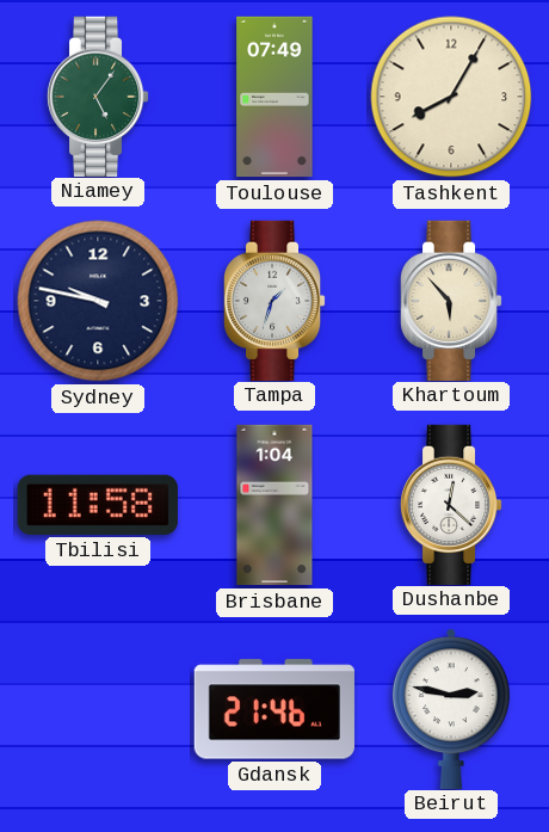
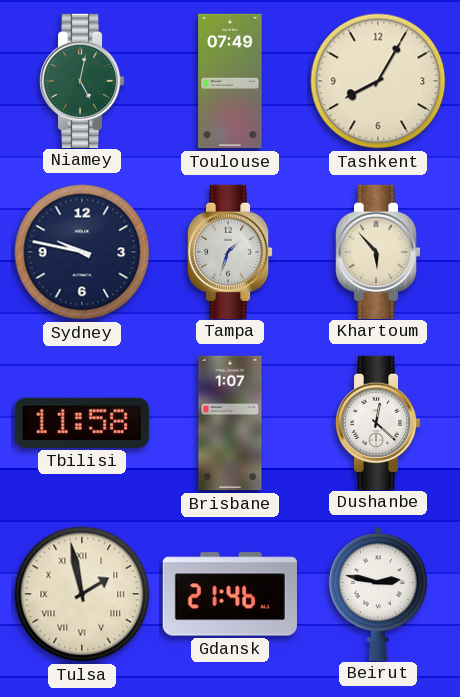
Niamey: 5:06 -> 5:02 (82, 80)
Brisbane: 1:04 -> 1:07 (230, 423)
Tulsa: none -> 1:58 (82, 594)
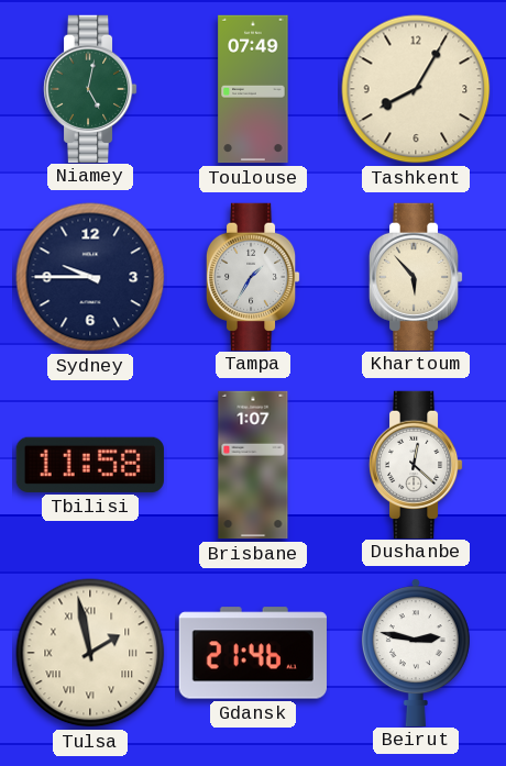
Sydney: 9:47 -> 9:45 (90, 277)
Tampa: 1:33 -> 1:35 (253, 276)
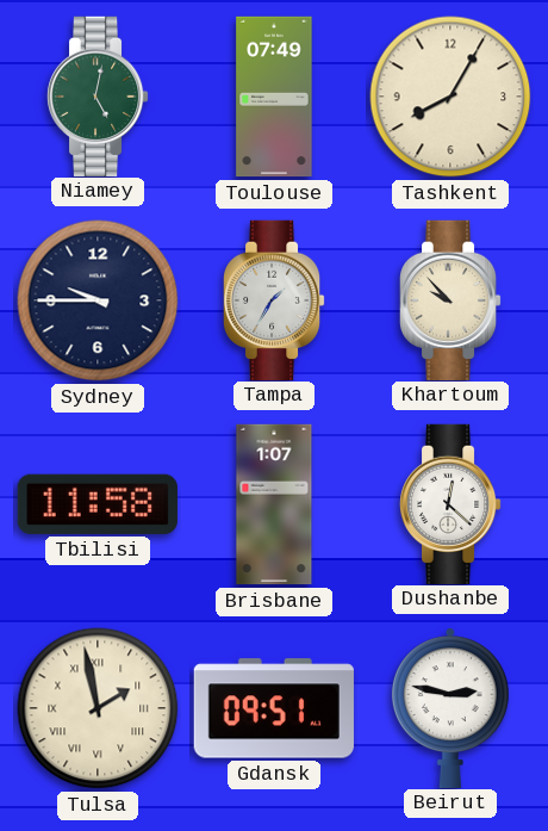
Khartoum: 5:53 -> 9:53 (450, 299)
Gdansk: 21:46 -> 09:51 (274, 708)
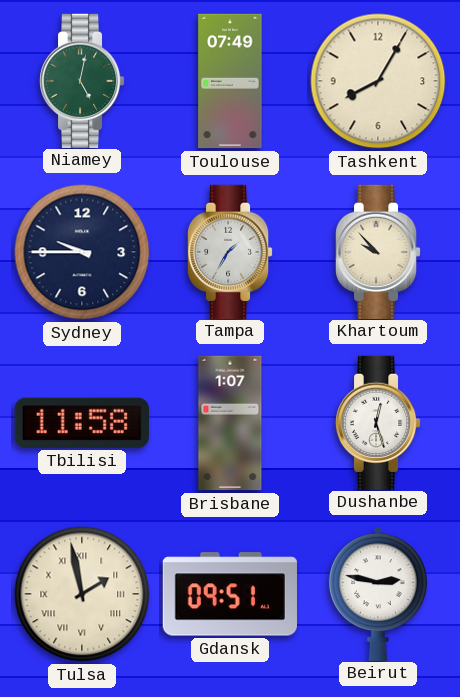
Dushanbe: 12:22 -> 12:27 (378, 422)
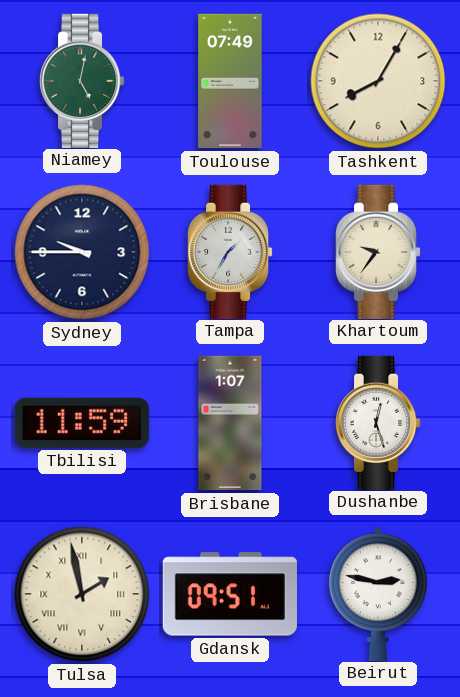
Khartoum: 9:53 -> 9:36 (378, 251)
Tbilisi: 11:58 -> 11:59 (82, 423)
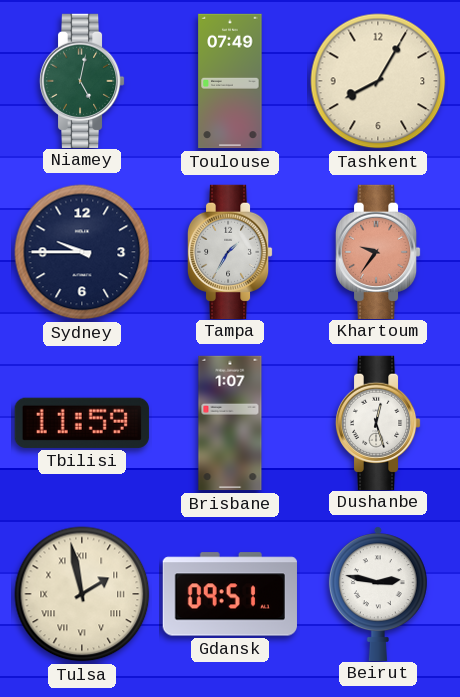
Khartoum dial: cream -> salmon (378, 251)
